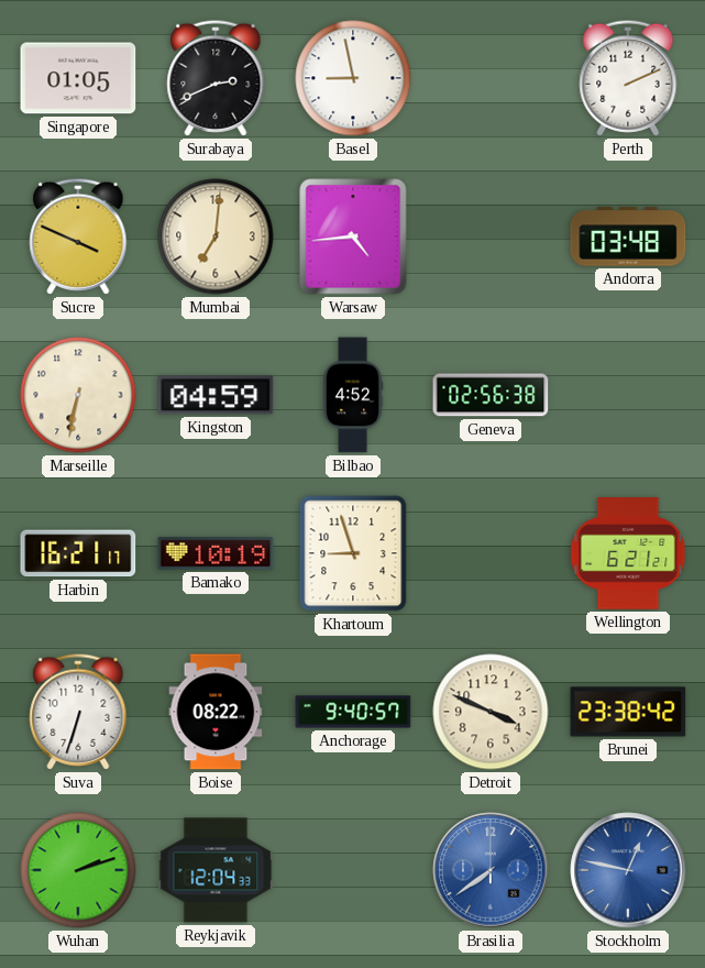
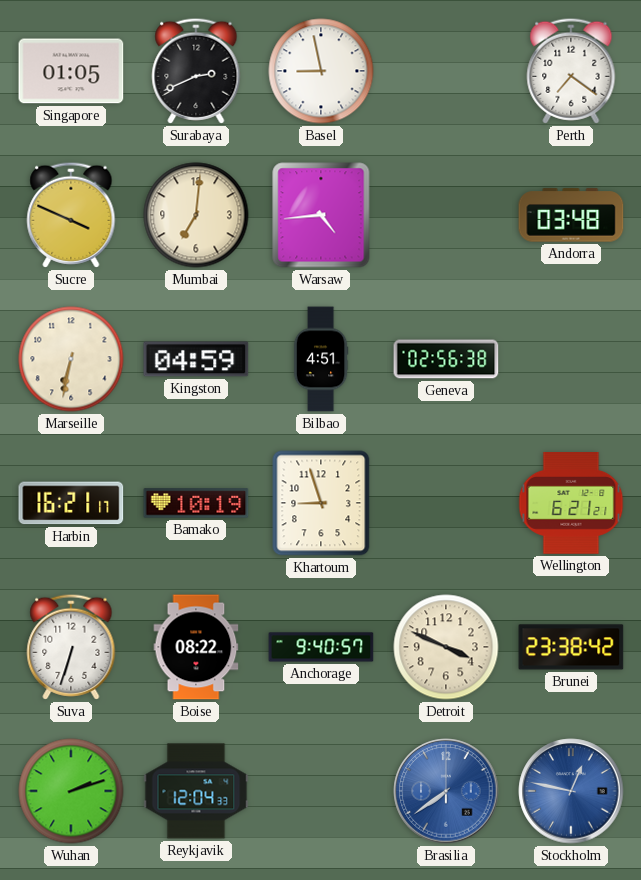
Perth: 2:11 -> 7:21 (571, 71)
Bilbao: 4:52 -> 4:51 (321, 359)
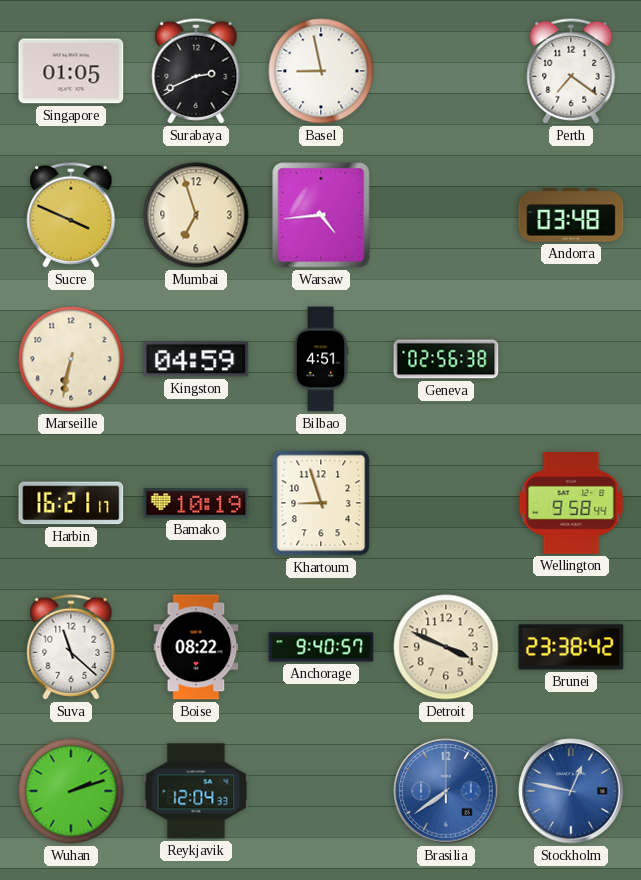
Mumbai: 7:01 -> 6:57 (196, 215)
Wellington: 6:21 -> 9:58 (571, 504)
Suva: 6:33 -> 11:22 (71, 647)
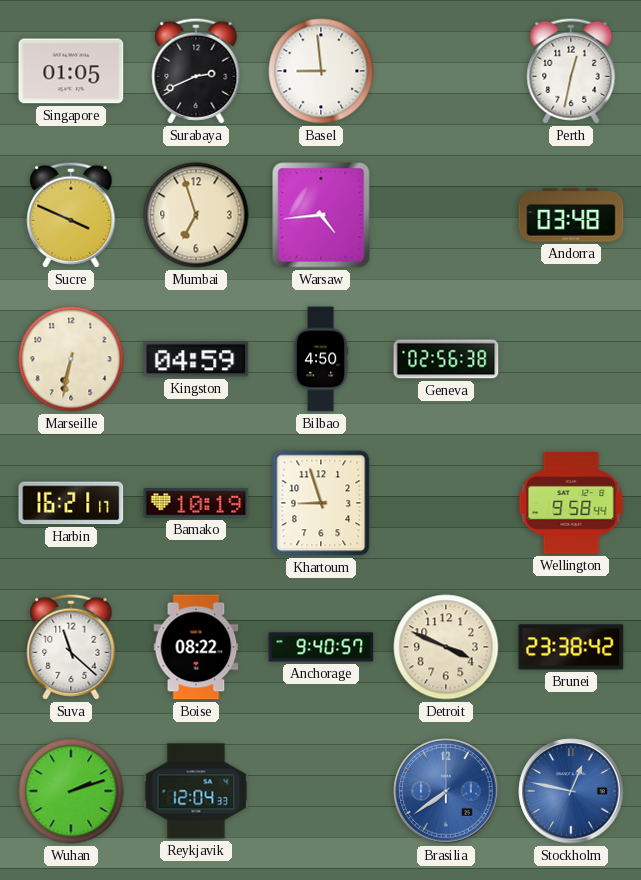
Basel: 8:58 -> 8:59 (321, 71)
Perth: 7:21 -> 12:32 (571, 71)
Bilbao: 4:51 -> 4:50 (321, 359)
